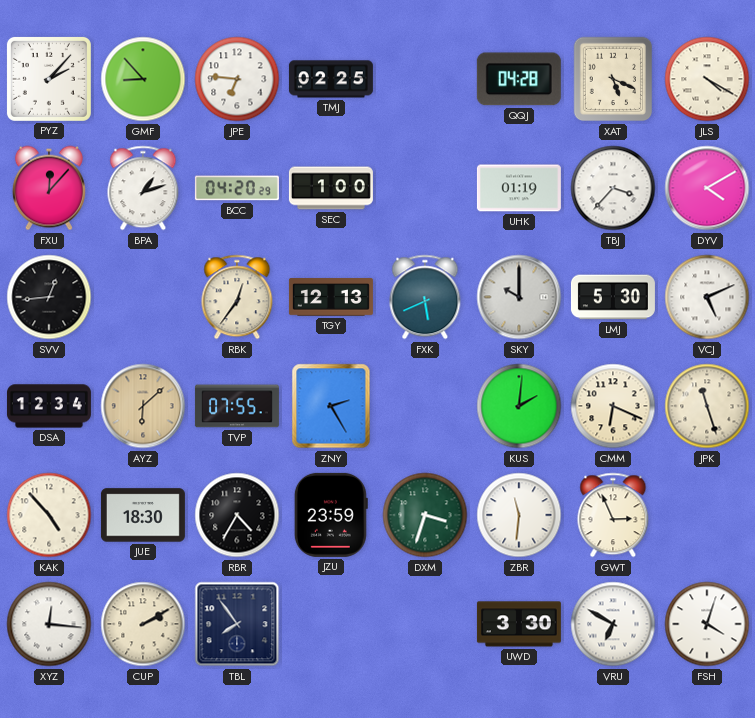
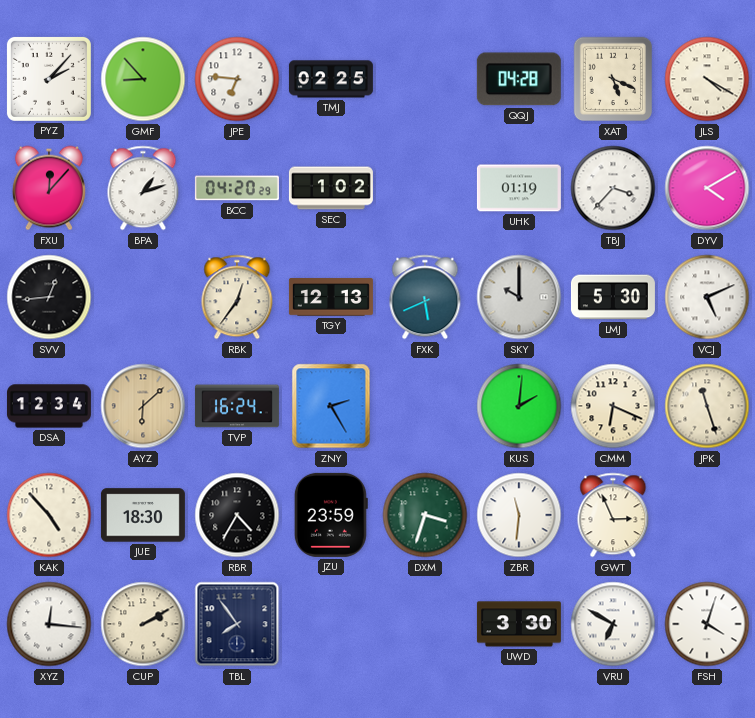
SEC: 1:00 -> 1:02 (331, 188)
TVP: 07:55 -> 16:24 (237, 406)
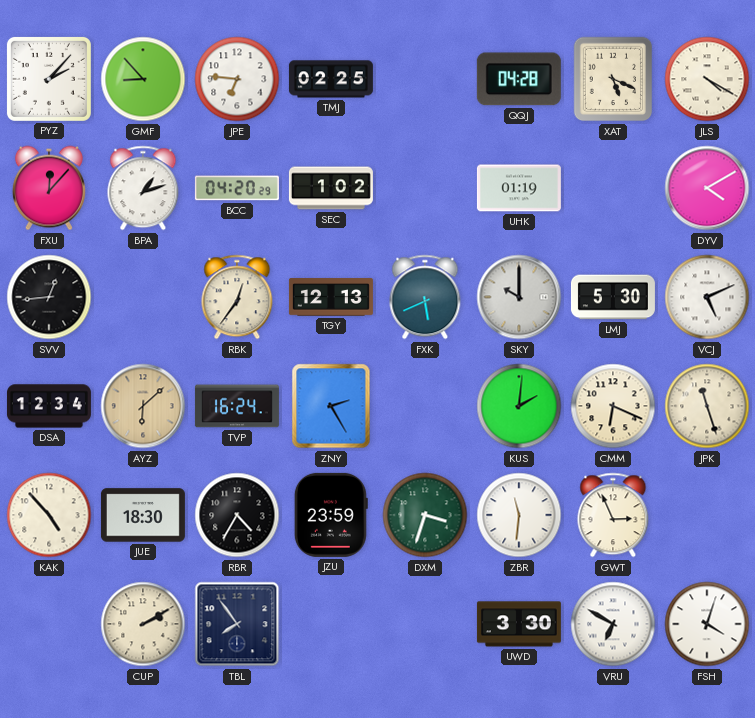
TBJ: 3:37 -> none (613, 188)
XYZ: 12:16 -> none (49, 624)
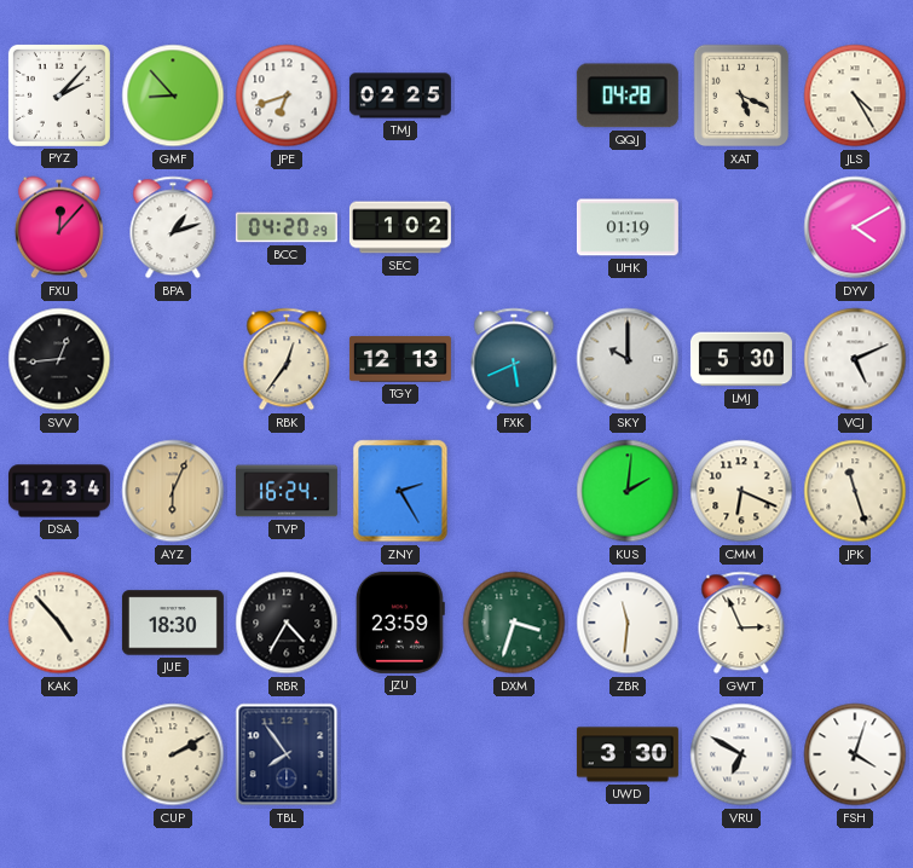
JPE: 6:46 -> 6:42 (287, 96)
JLS: 4:20 -> 4:25 (855, 96)
AYZ: 6:08 -> 6:04 (173, 491)
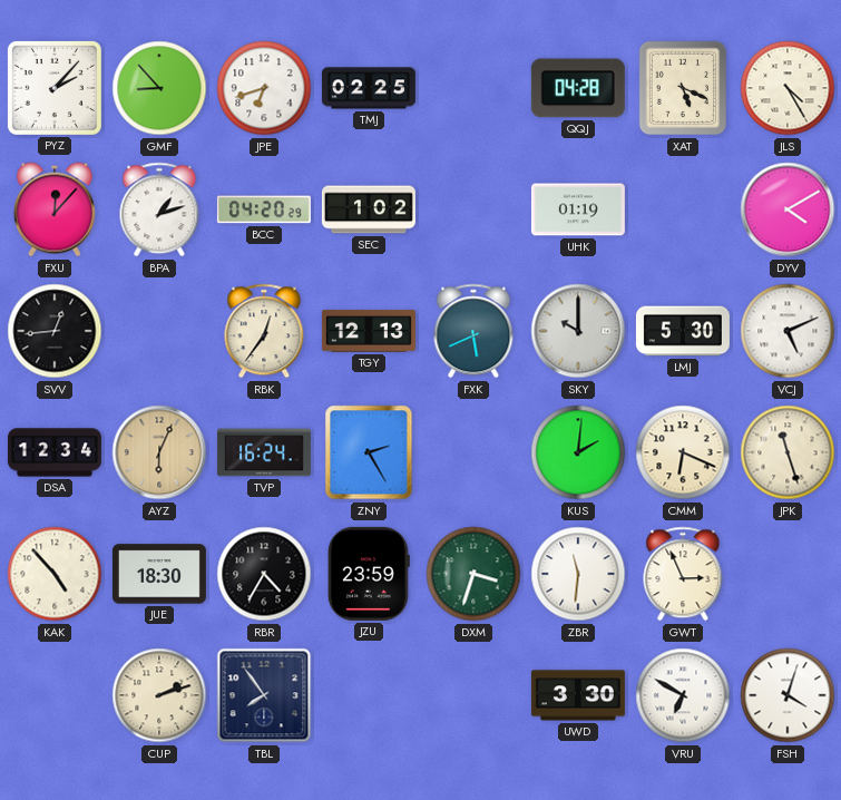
CUP: 2:10 -> 2:12 (159, 695)
